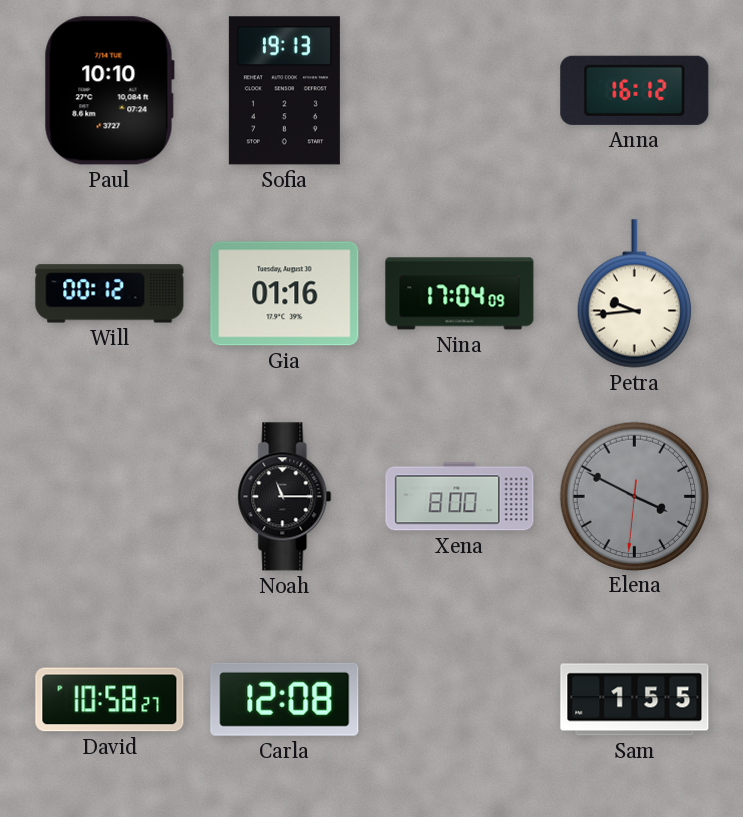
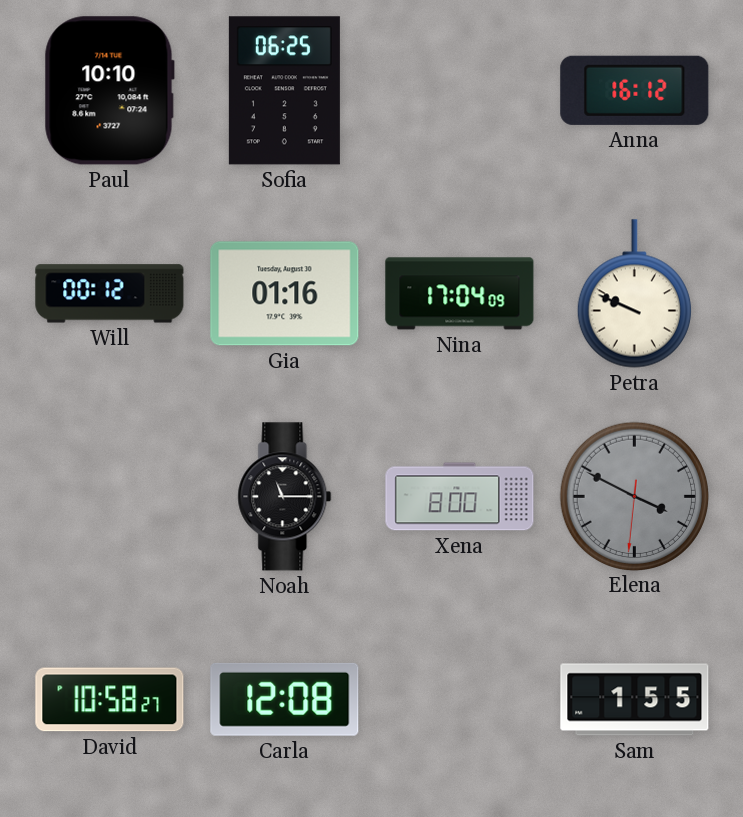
Sofia: 19:13 -> 06:25 (284, 91)
Petra: 9:44 -> 9:49 (634, 294)
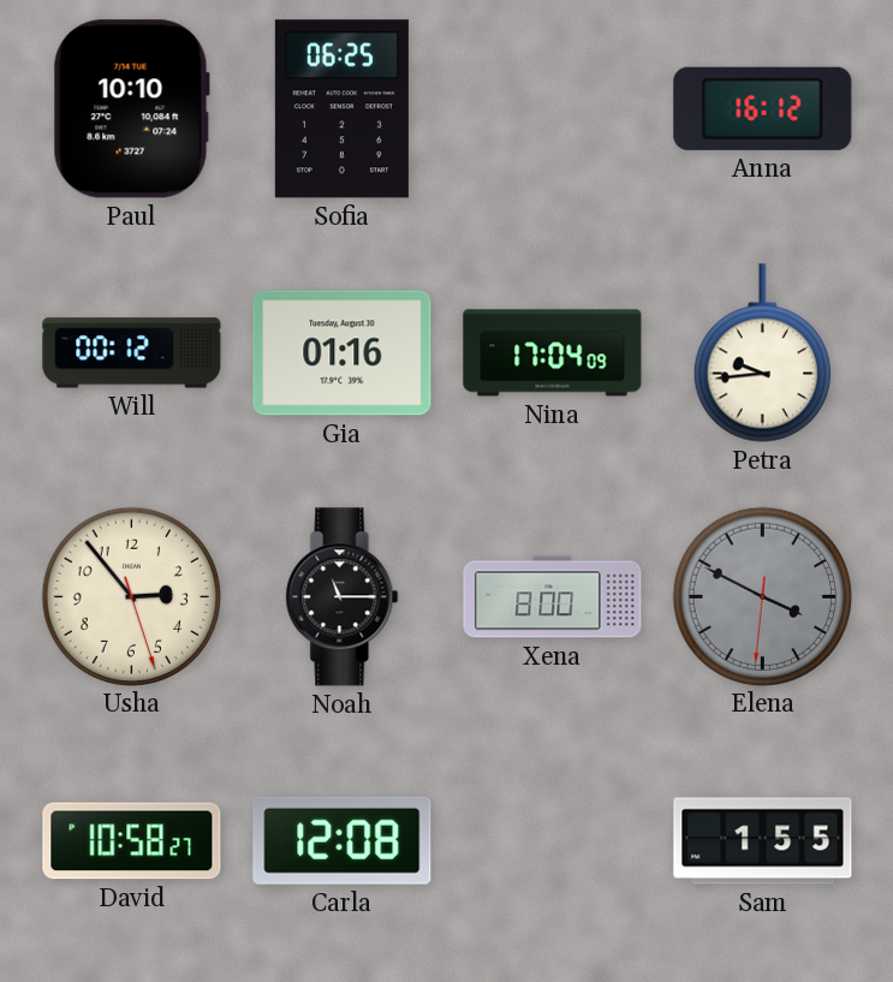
Petra: 9:49 -> 9:44 (762, 353)
Usha: none -> 2:53 (131, 596)
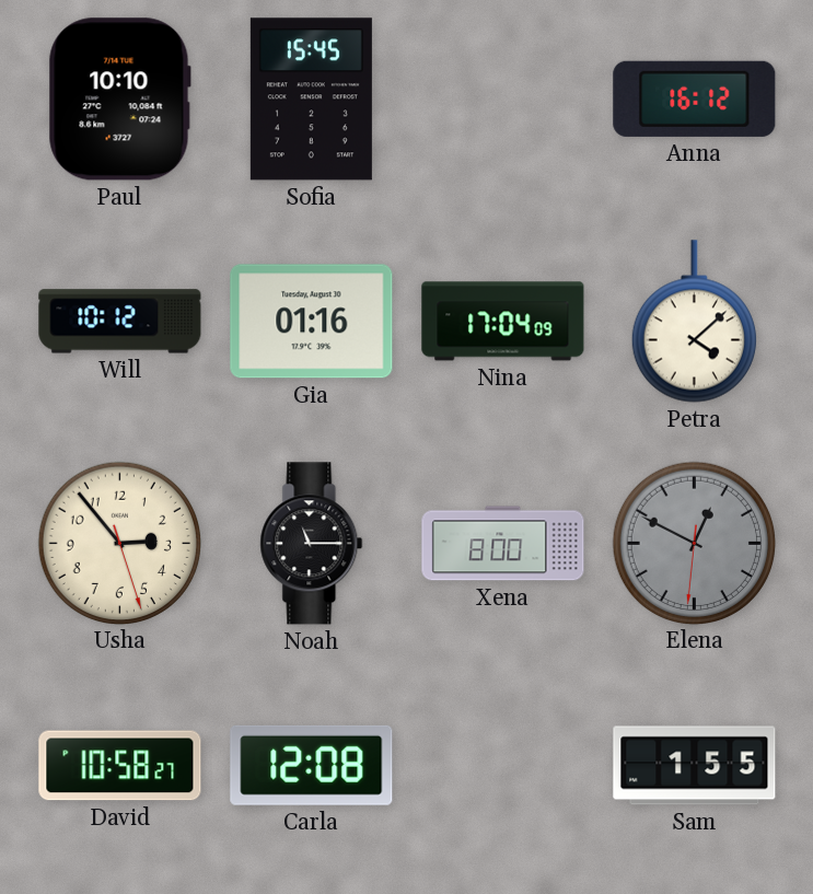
Sofia: 06:25 -> 15:45 (311, 100)
Will: 00:12 -> 10:12 (120, 322)
Petra: 9:44 -> 4:08 (694, 322)
Elena: 3:49 -> 12:49 (694, 543)
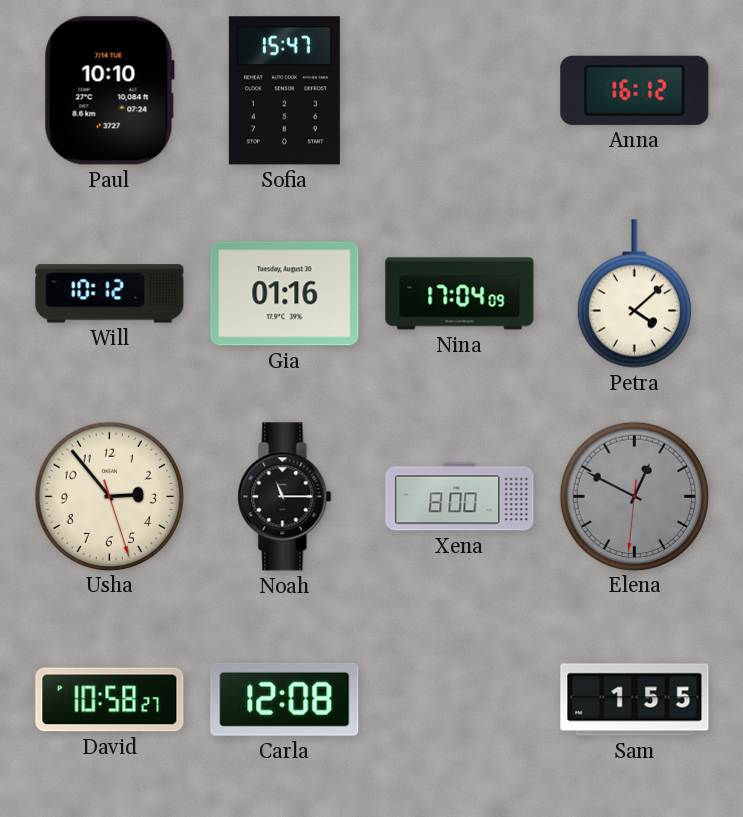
Sofia: 15:45 -> 15:47 (284, 91)
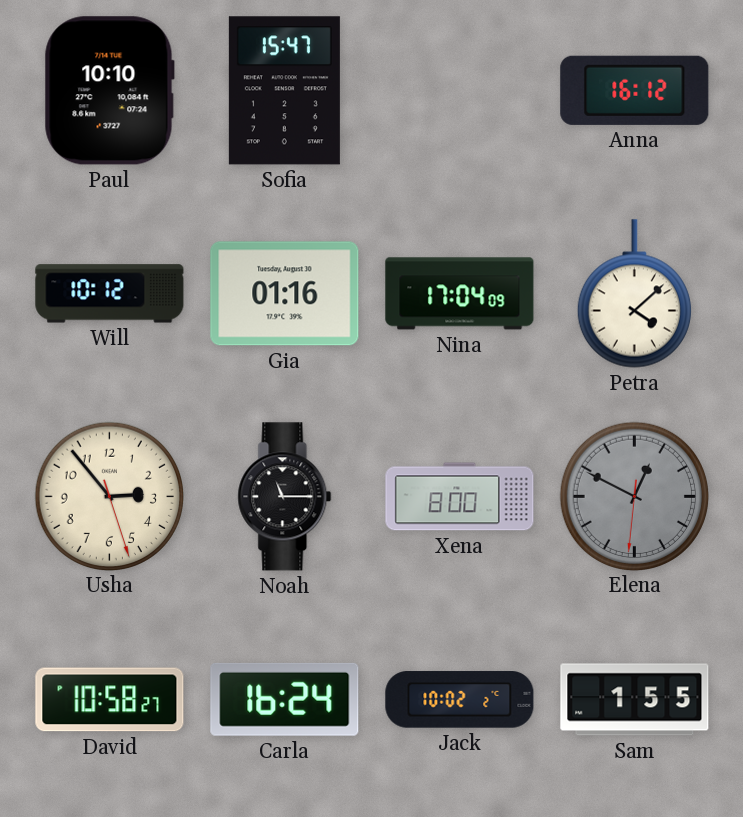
Carla: 12:08 -> 16:24 (285, 699)
Jack: none -> 10:02 (460, 700)
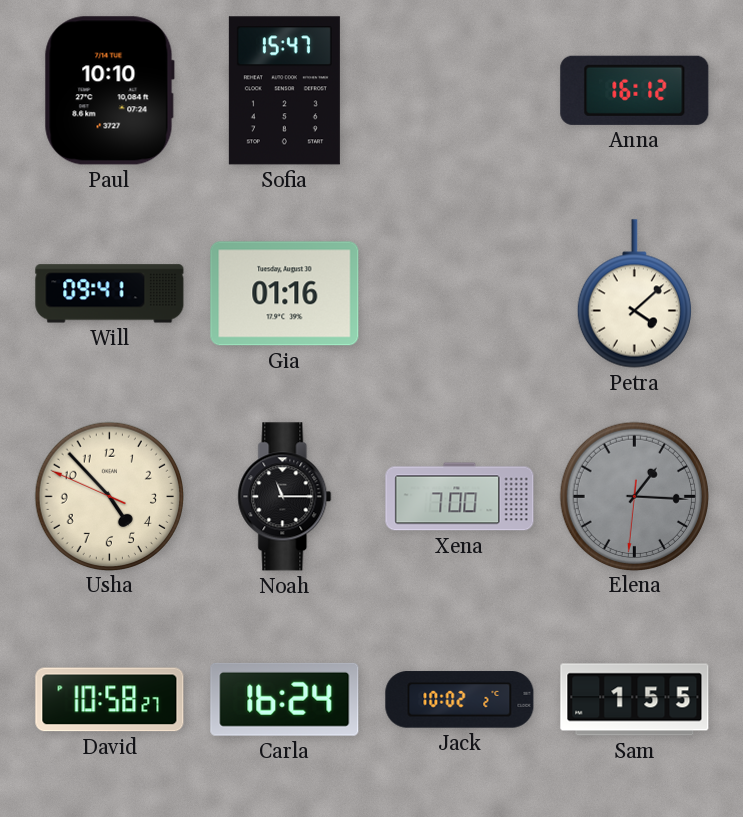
Will: 10:12 -> 09:41 (110, 294)
Nina: 17:04 -> none (460, 294)
Usha: 2:53 -> 4:52 (109, 496)
Xena: 8:00 -> 7:00 (460, 497)
Elena: 12:49 -> 1:15 (634, 496)
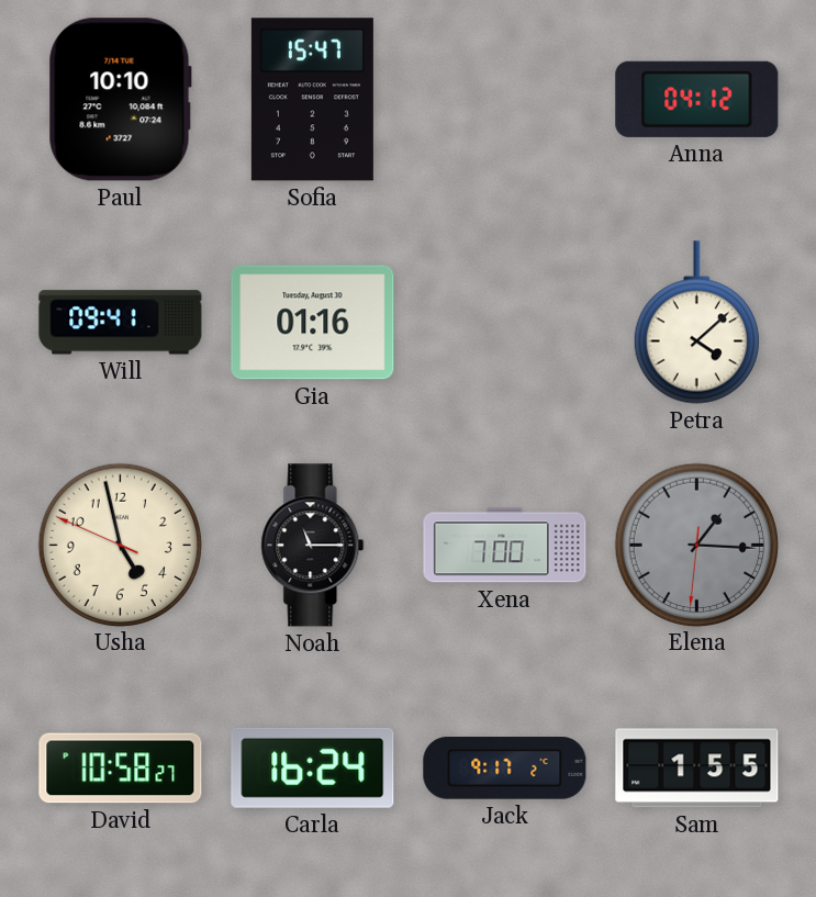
Anna: 16:12 -> 04:12 (697, 99)
Usha: 4:52 -> 4:57 (120, 545)
Jack: 10:02 -> 9:17 (505, 769)
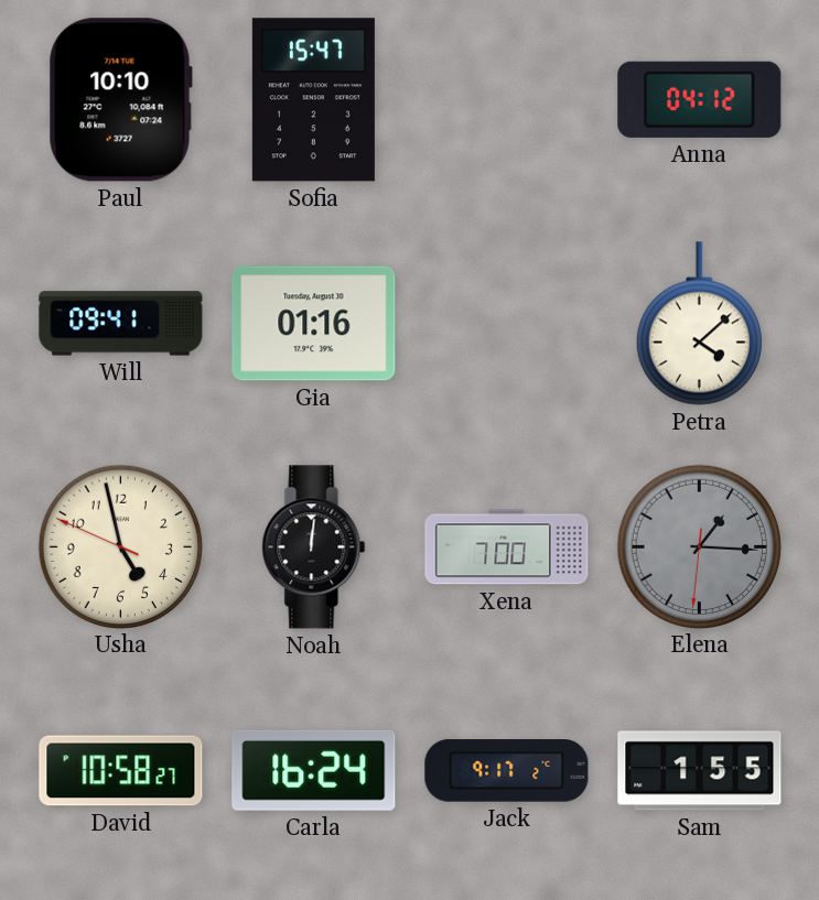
Noah: 11:15 -> 12:01 (314, 547)
